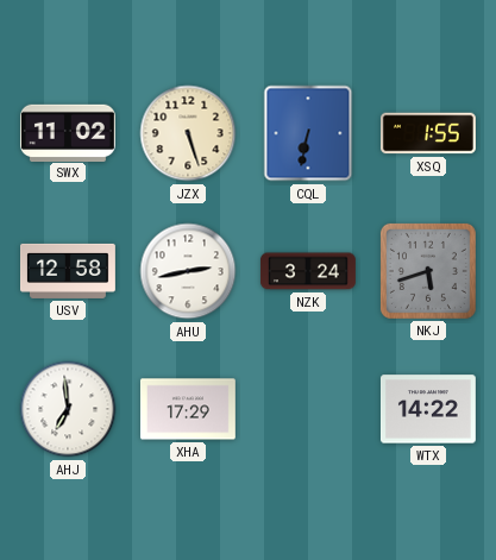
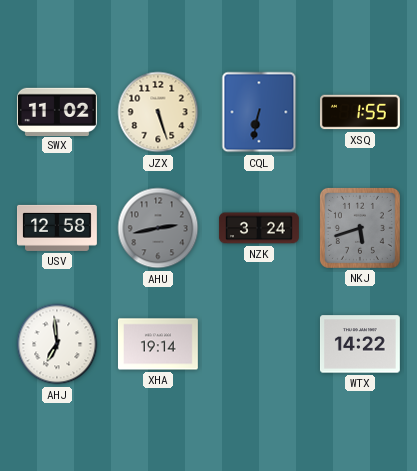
AHU dial: white -> grey (158, 228)
XHA: 17:29 -> 19:14 (158, 344)
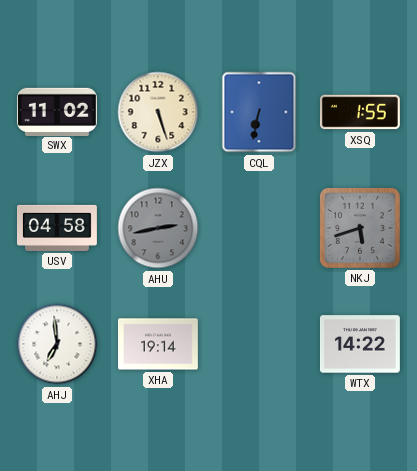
USV: 12:58 -> 04:58 (58, 228)
NZK: 3:24 -> none (259, 228)
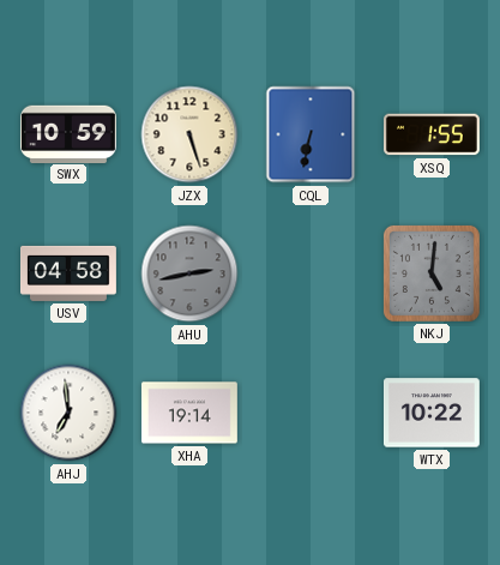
SWX: 11:02 -> 10:59 (68, 133)
NKJ: 5:42 -> 5:01 (432, 274)
WTX: 14:22 -> 10:22 (432, 413)
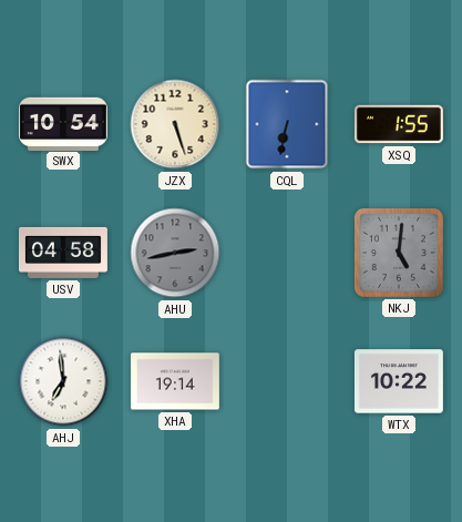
SWX: 10:59 -> 10:54 (63, 123)
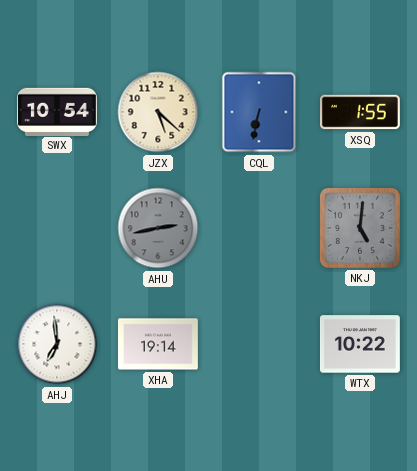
JZX: 5:27 -> 5:22 (158, 112)
USV: 04:58 -> none (64, 253)
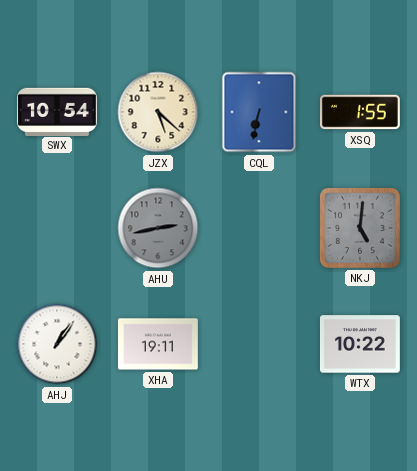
AHJ: 6:59 -> 1:06 (57, 344)
XHA: 19:14 -> 19:11 (158, 344)
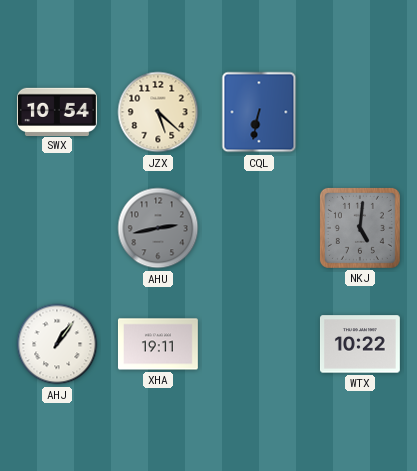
XSQ: 1:55 -> none (360, 112)
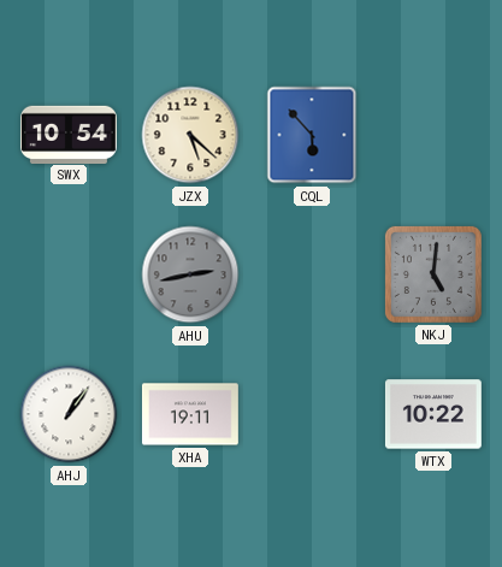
CQL: 6:32 -> 5:53 (312, 135)
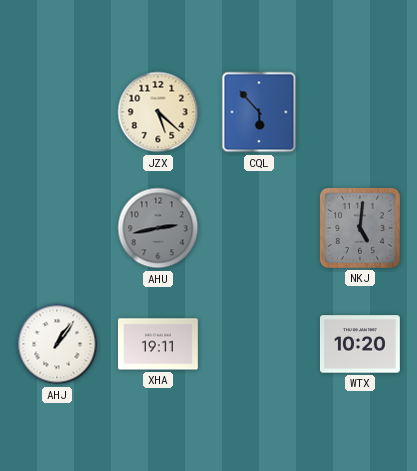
SWX: 10:54 -> none (69, 134)
WTX: 10:22 -> 10:20 (360, 344)
